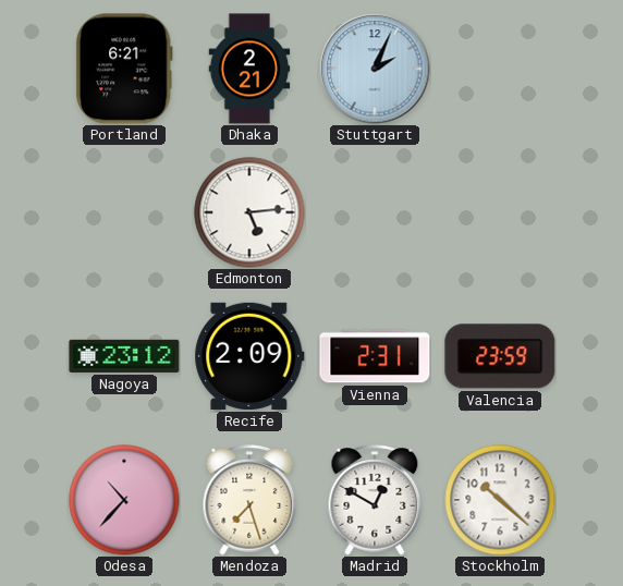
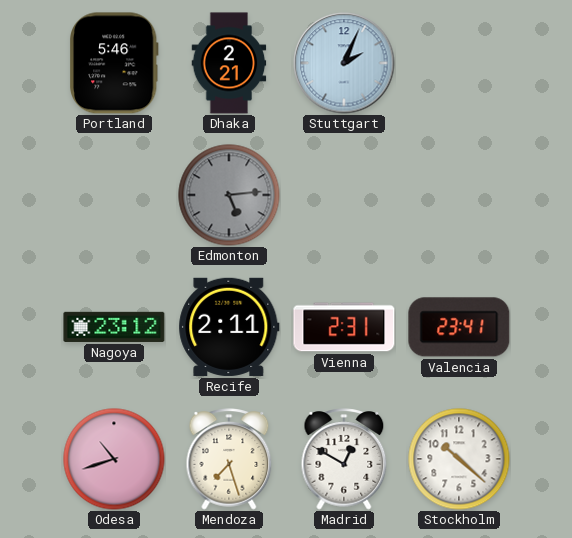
Portland: 6:21 -> 5:46 (114, 63)
Edmonton dial: white -> grey (229, 195)
Recife: 2:09 -> 2:11 (229, 327)
Valencia: 23:59 -> 23:41 (459, 327)
Odesa: 10:37 -> 10:42 (114, 459)
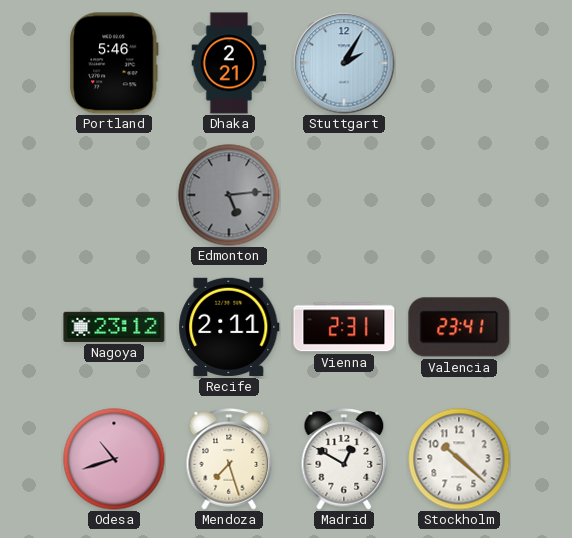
Stuttgart: 2:04 -> 2:05 (344, 63)
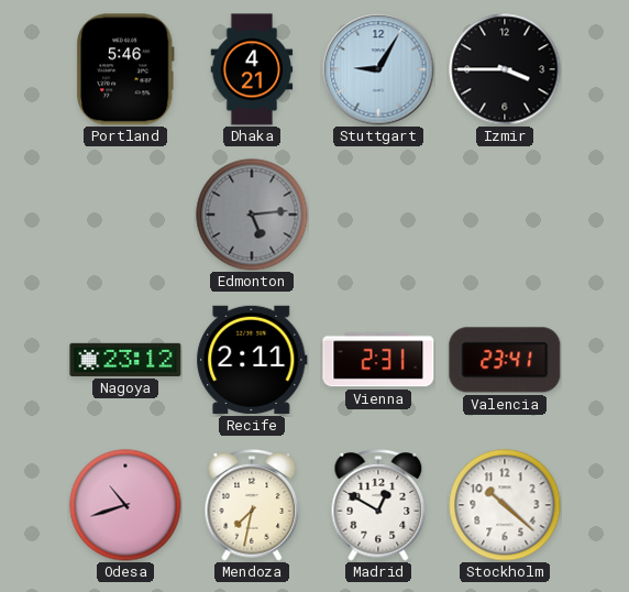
Dhaka: 2:21 -> 4:21 (252, 69)
Stuttgart: 2:05 -> 9:05 (378, 69)
Izmir: none -> 3:45 (505, 69)
Mendoza: 7:27 -> 7:32 (252, 505)
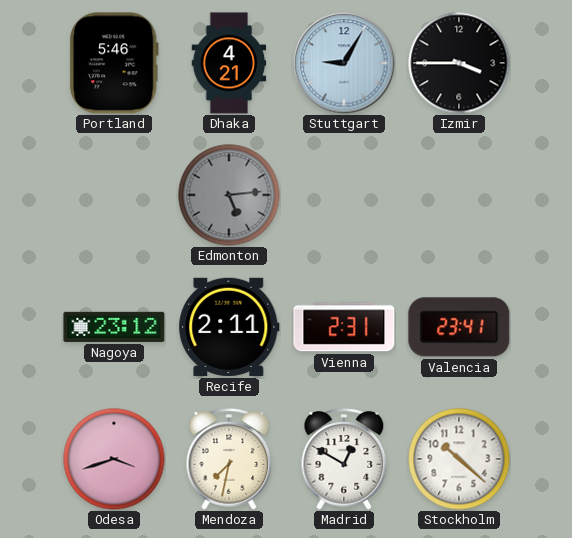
Odesa: 10:42 -> 3:42 (114, 459)
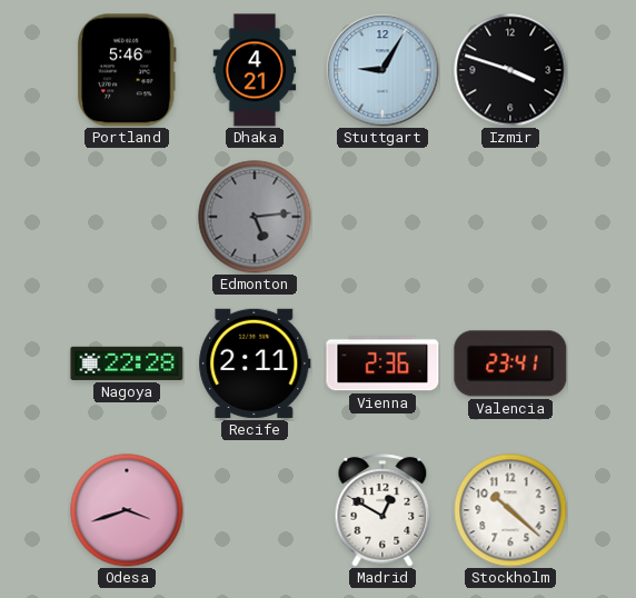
Izmir: 3:45 -> 3:48 (510, 70)
Nagoya: 23:12 -> 22:28 (127, 363)
Vienna: 2:31 -> 2:36 (382, 363)
Mendoza: 7:32 -> none (229, 459)
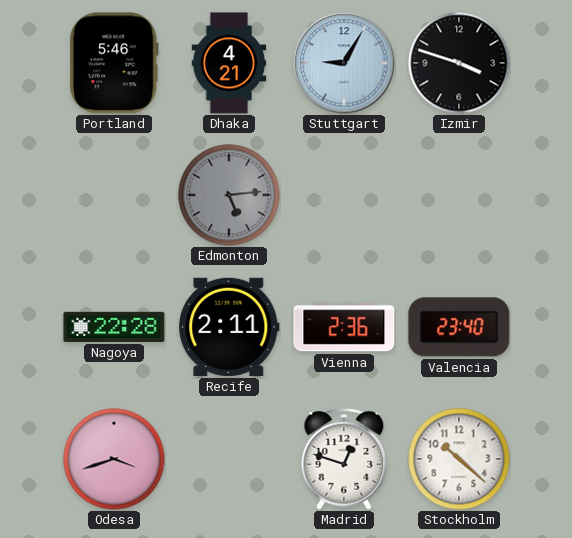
Valencia: 23:41 -> 23:40 (459, 327)
Madrid: 12:50 -> 12:48 (344, 459)
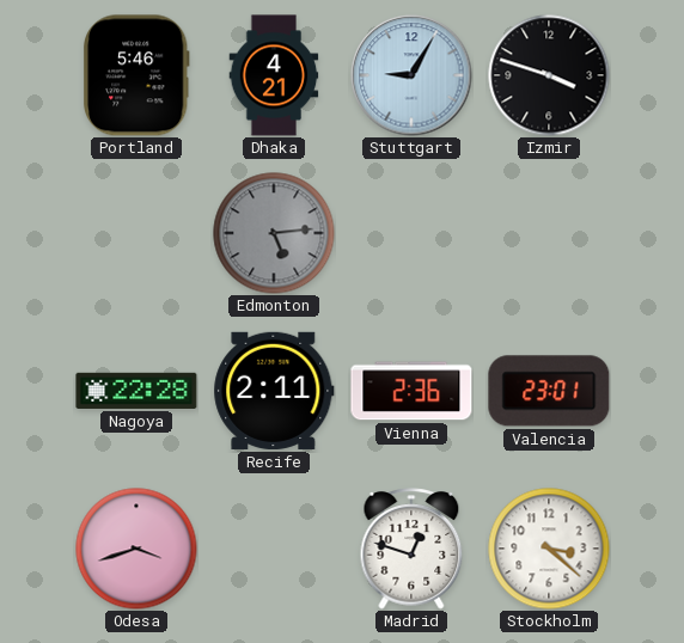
Valencia: 23:40 -> 23:01 (549, 391)
Stockholm: 10:22 -> 3:22 (549, 549)
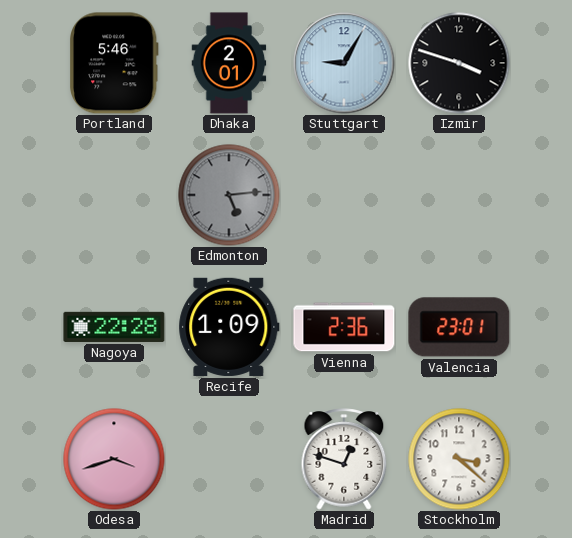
Dhaka: 4:21 -> 2:01 (229, 63)
Recife: 2:11 -> 1:09 (229, 327)
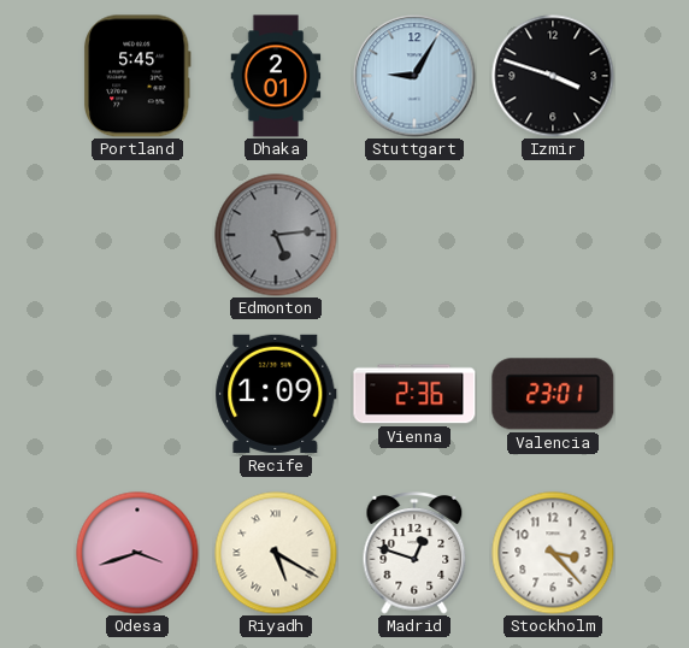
Portland: 5:46 -> 5:45 (137, 76)
Nagoya: 22:28 -> none (114, 327)
Riyadh: none -> 5:20 (276, 553)
Stockholm: 3:22 -> 3:23 (553, 553)
